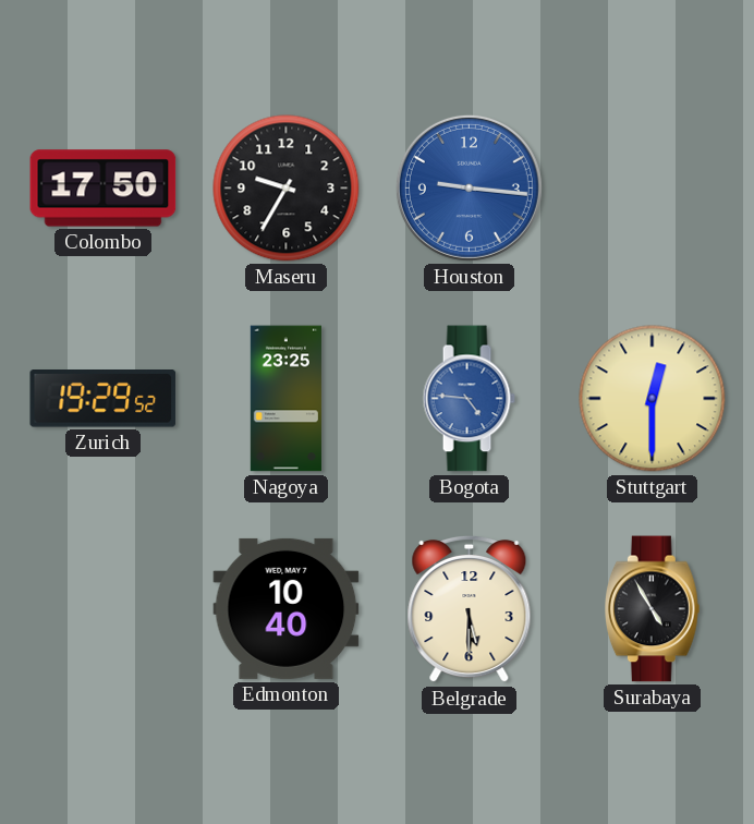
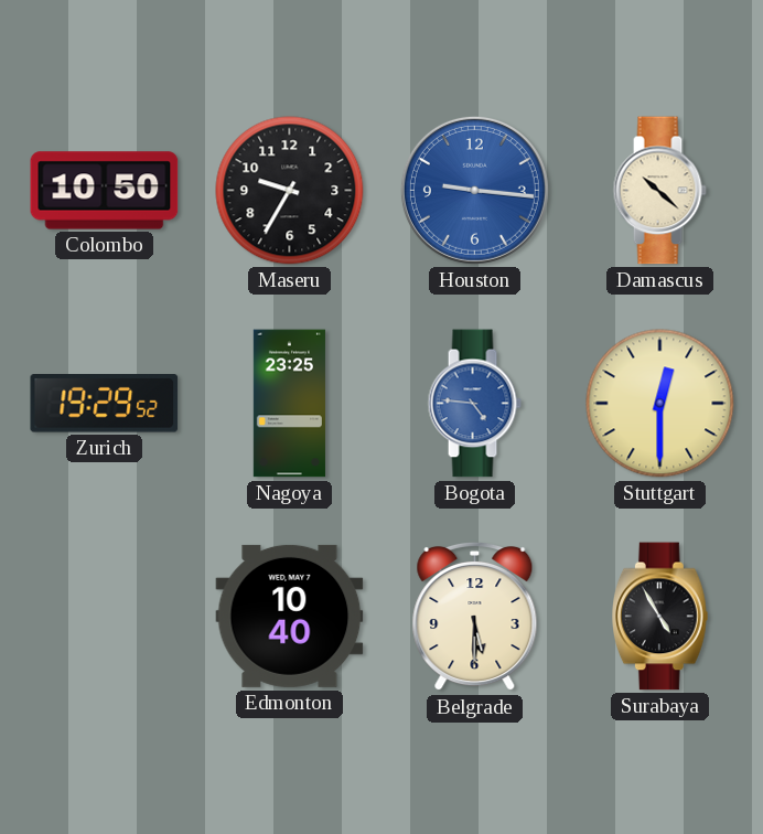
Colombo: 17:50 -> 10:50 (105, 191)
Damascus: none -> 10:22 (659, 191)
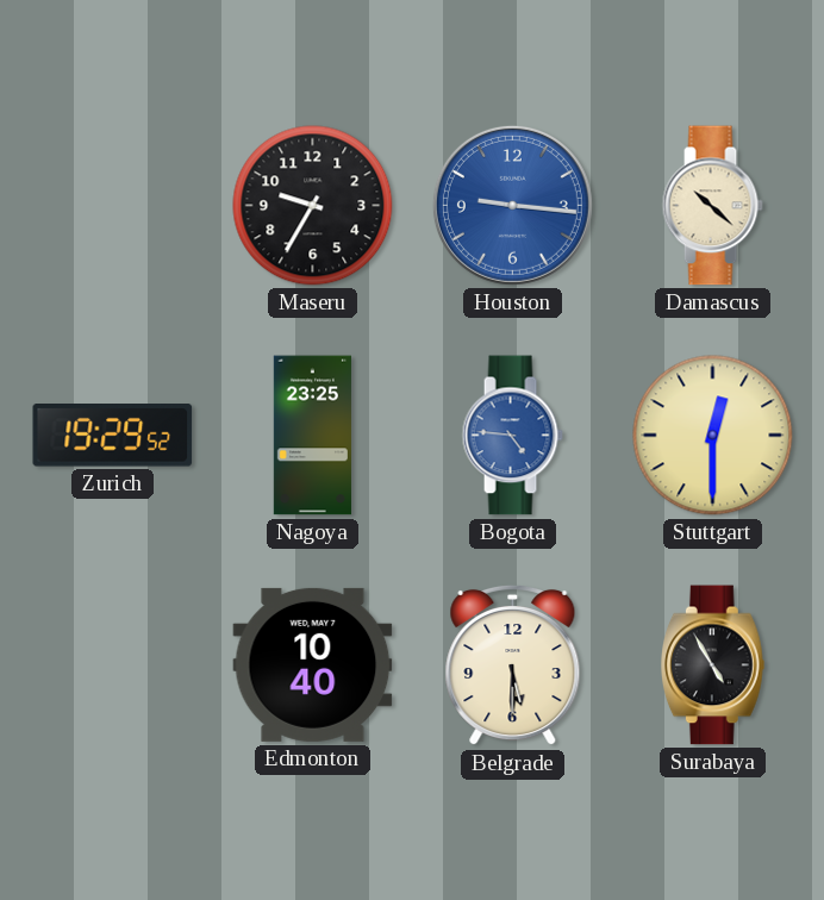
Colombo: 10:50 -> none (105, 191)
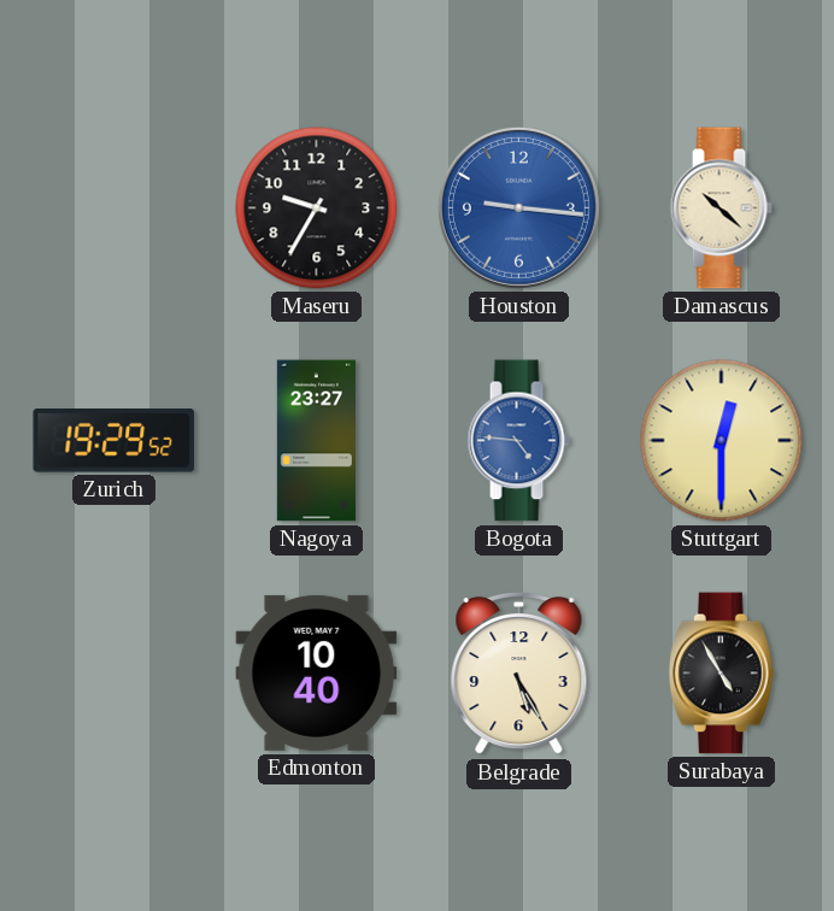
Nagoya: 23:25 -> 23:27 (316, 441)
Belgrade: 5:30 -> 5:25 (519, 674)
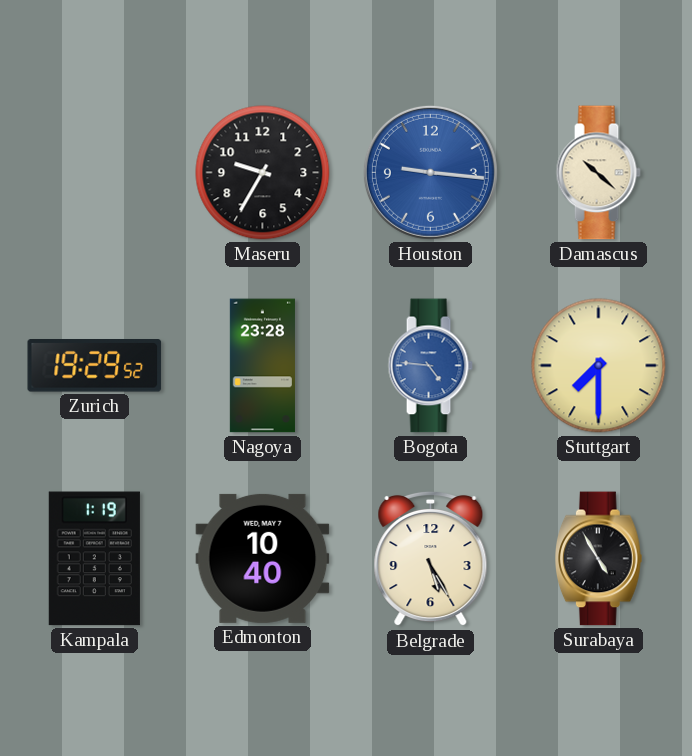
Nagoya: 23:27 -> 23:28 (262, 366)
Stuttgart: 12:30 -> 7:30 (599, 366)
Kampala: none -> 1:19 (94, 559)
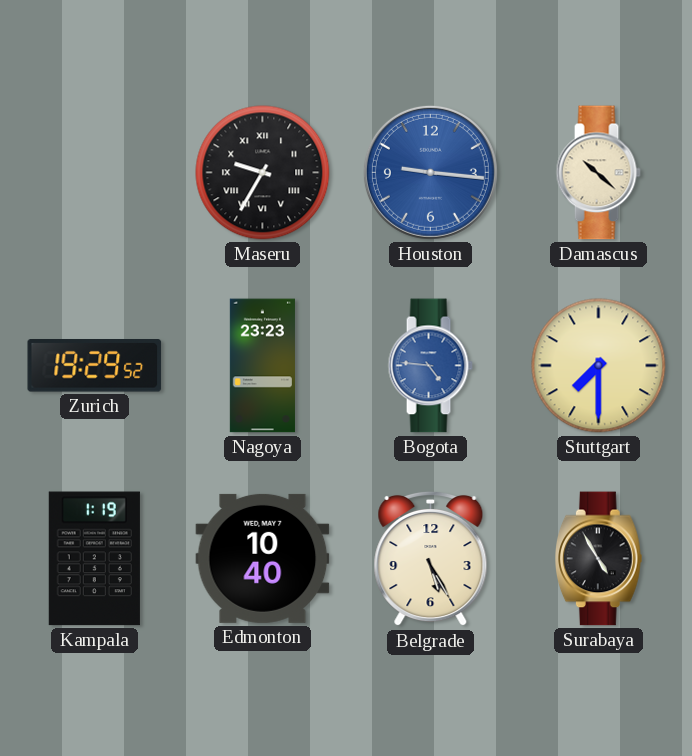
Maseru numerals: Arabic -> Roman (263, 173)
Nagoya: 23:28 -> 23:23 (262, 366)
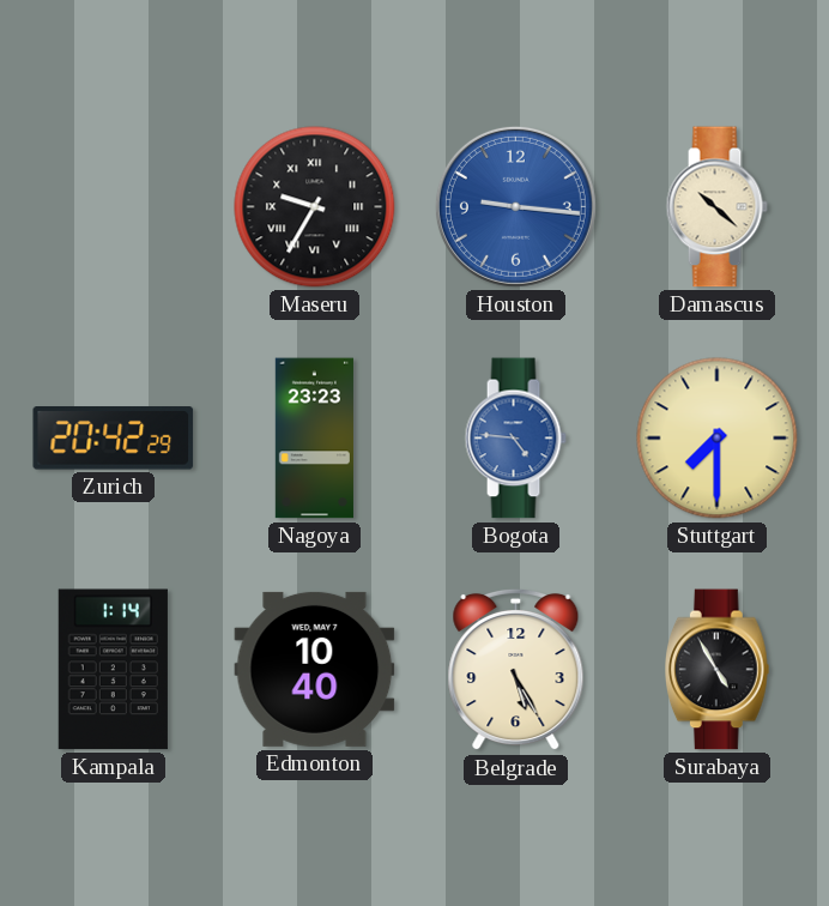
Zurich: 19:29 -> 20:42 (114, 439)
Kampala: 1:19 -> 1:14 (113, 670)
